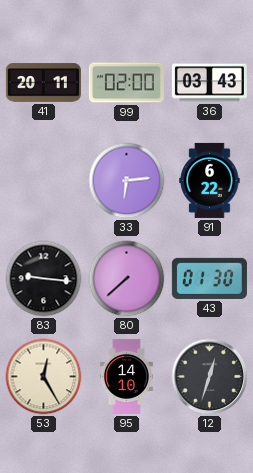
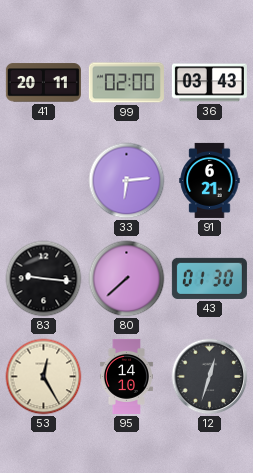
91: 6:22 -> 6:21 (210, 180)
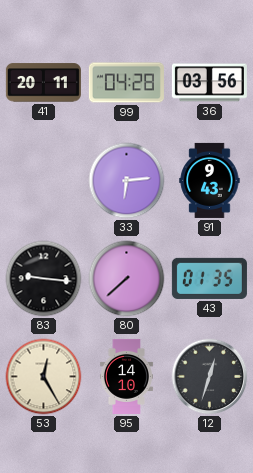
99: 02:00 -> 04:28 (126, 83)
36: 03:43 -> 03:56 (209, 83)
91: 6:21 -> 9:43 (210, 180)
43: 01:30 -> 01:35 (209, 278)
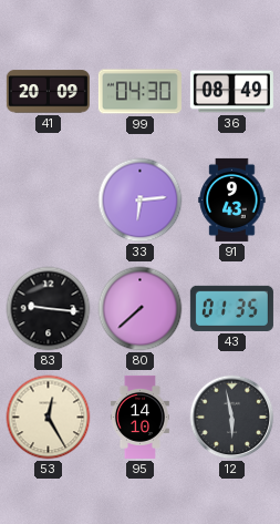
41: 20:11 -> 20:09 (48, 92)
99: 04:28 -> 04:30 (139, 92)
36: 03:56 -> 08:49 (231, 92)
12: 12:33 -> 5:58 (232, 418)
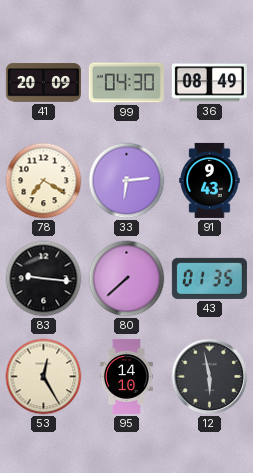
78: none -> 7:20 (44, 181)
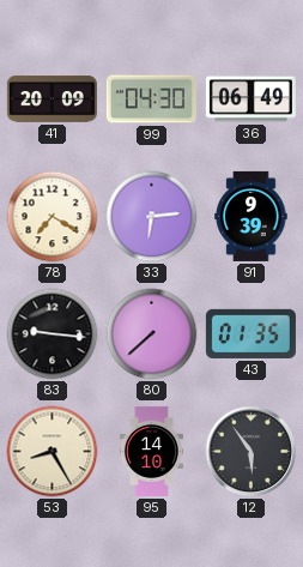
36: 08:49 -> 06:49 (250, 99)
91: 9:43 -> 9:39 (252, 216)
53: 12:25 -> 8:25 (53, 452)
12: 5:58 -> 5:54 (252, 452)
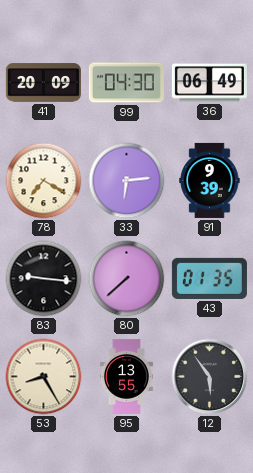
95: 14:10 -> 13:55 (126, 376)
